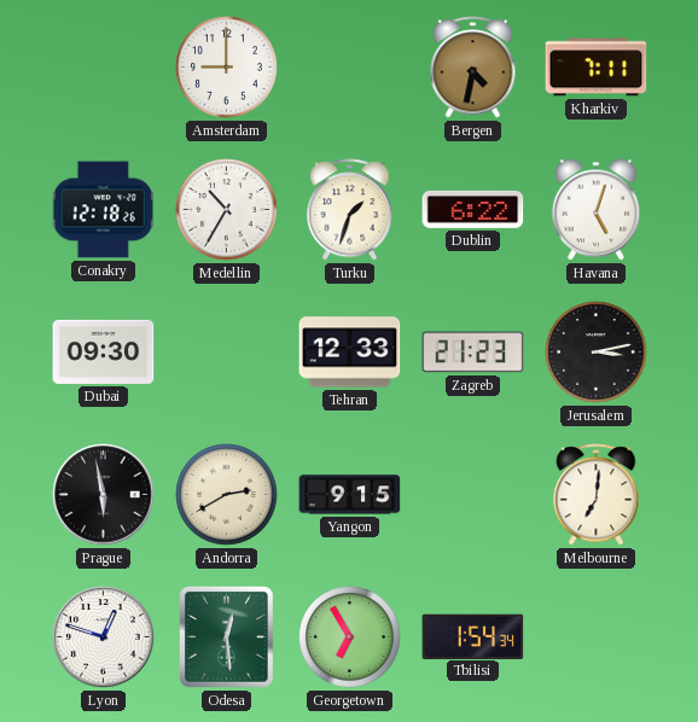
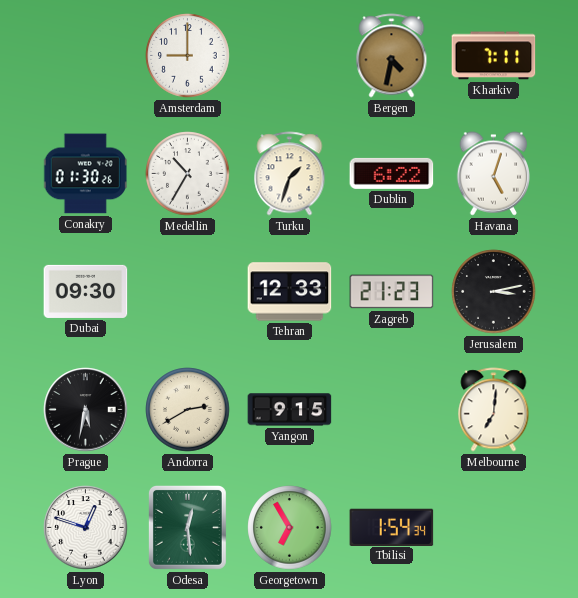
Conakry: 12:18 -> 01:30 (85, 174)
Prague: 5:58 -> 5:32 (86, 410)
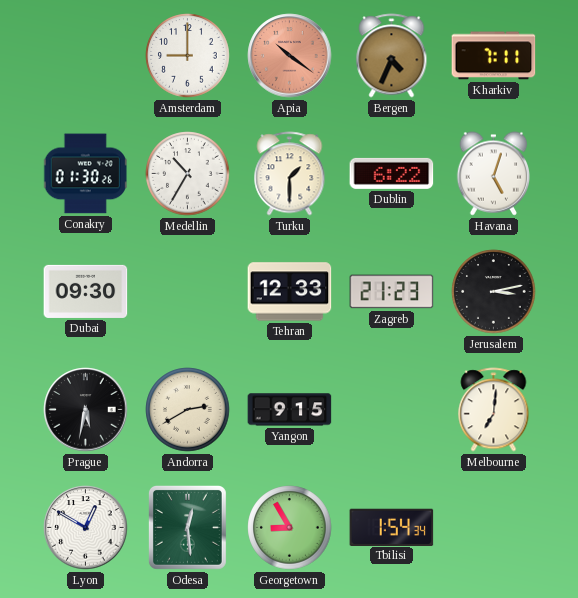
Apia: none -> 10:21 (290, 56)
Bergen: 4:32 -> 4:34 (392, 56)
Turku: 1:33 -> 1:30 (290, 174)
Lyon: 12:48 -> 12:50 (86, 528)
Georgetown: 6:55 -> 8:55 (290, 528)
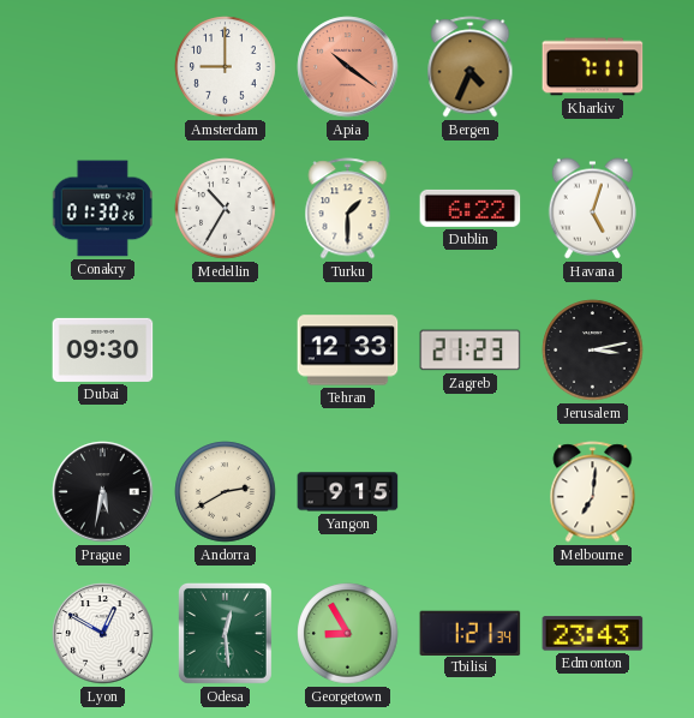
Tbilisi: 1:54 -> 1:21 (471, 633)
Edmonton: none -> 23:43 (593, 634)
